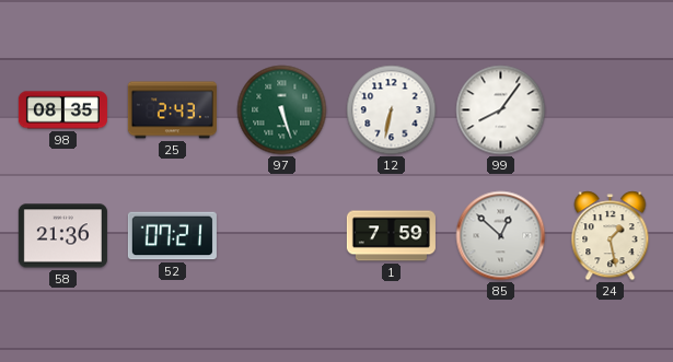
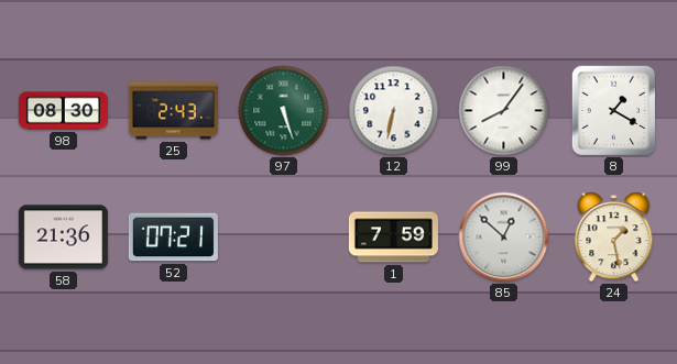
98: 08:35 -> 08:30 (63, 111)
8: none -> 1:20 (614, 111)
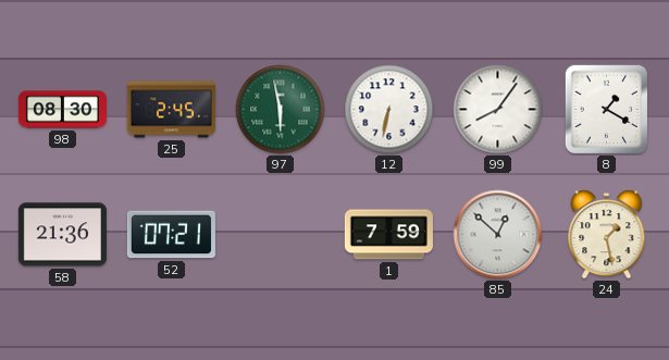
25: 2:43 -> 2:45 (171, 110)
97: 5:27 -> 5:58 (281, 110)
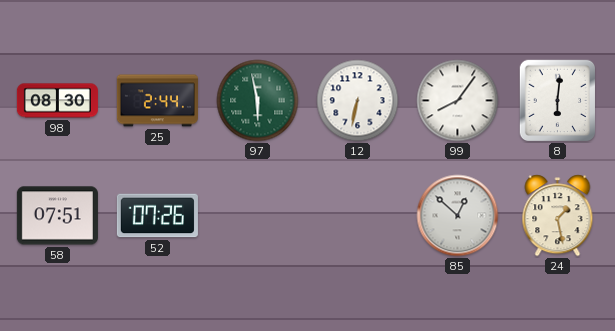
25: 2:45 -> 2:44 (157, 101)
8: 1:20 -> 6:01 (558, 101)
58: 21:36 -> 07:51 (57, 216)
52: 07:21 -> 07:26 (157, 216)
1: 7:59 -> none (388, 235)
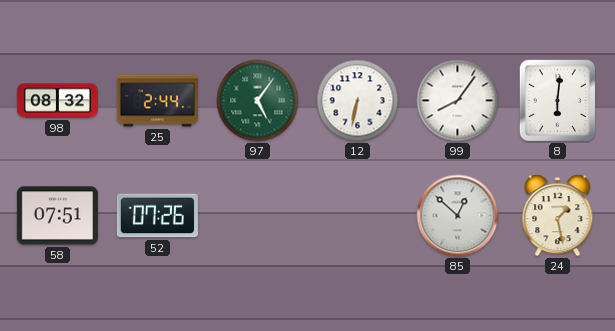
98: 08:30 -> 08:32 (57, 101)
97: 5:58 -> 5:06 (258, 101)
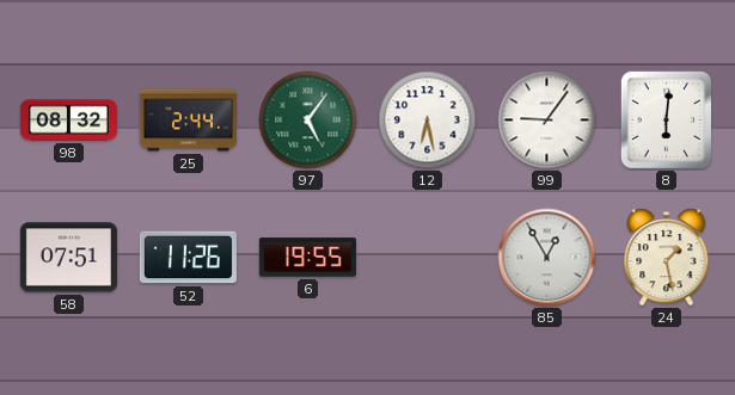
12: 6:32 -> 6:28 (428, 121)
99: 8:06 -> 9:06 (547, 121)
52: 07:26 -> 11:26 (188, 258)
6: none -> 19:55 (307, 258)
85: 12:52 -> 12:55 (547, 258)
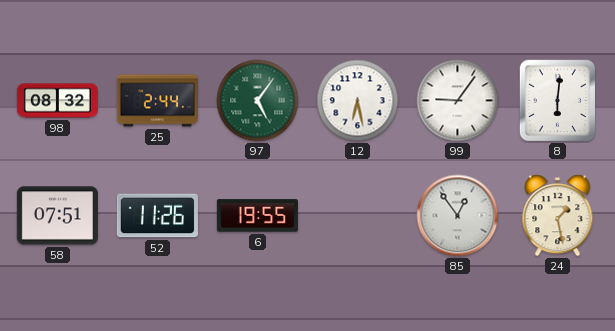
85: 12:55 -> 12:54 (458, 216)
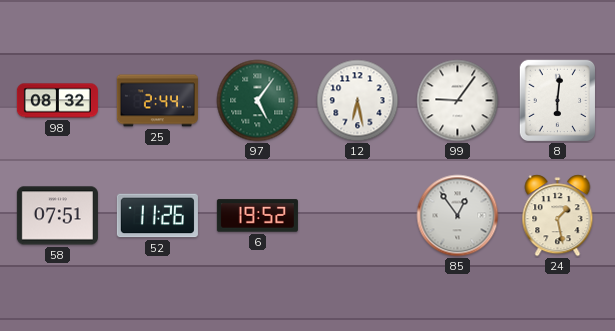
6: 19:55 -> 19:52 (257, 216)
